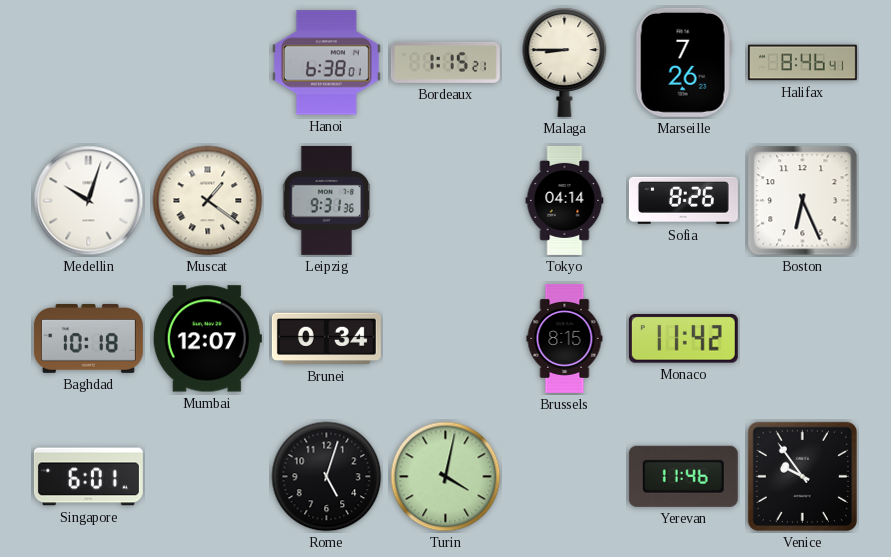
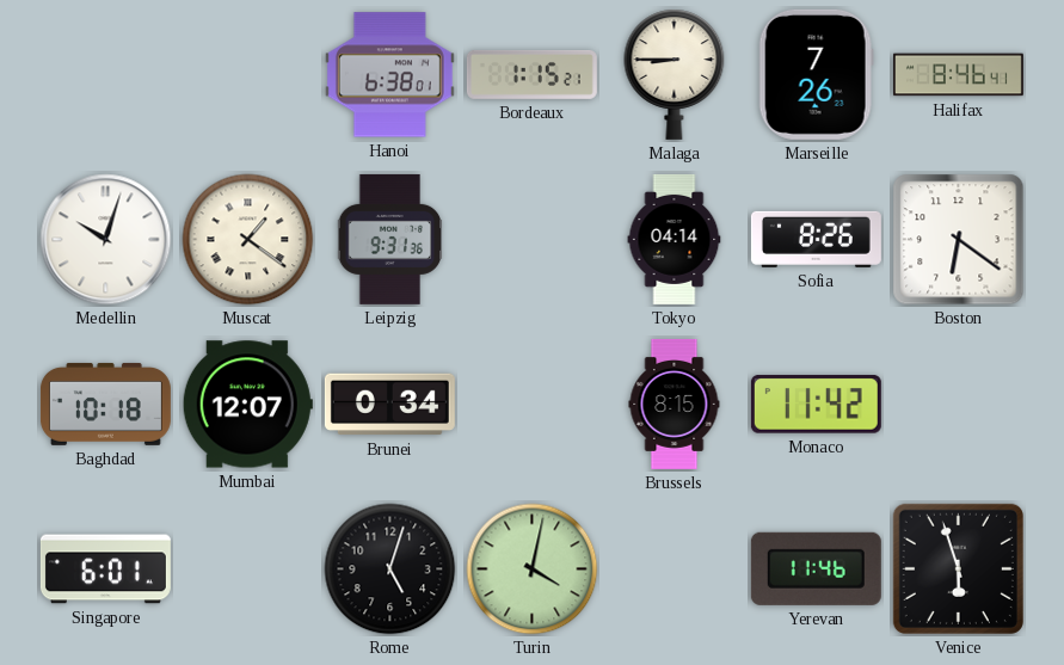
Boston: 6:26 -> 6:21 (959, 240)
Venice: 9:54 -> 5:57 (958, 568)
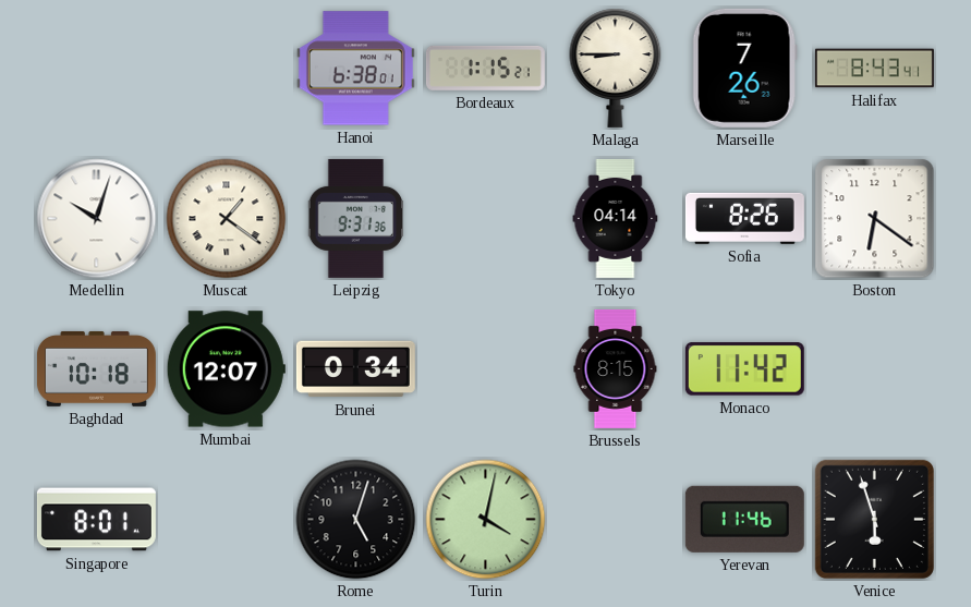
Halifax: 8:46 -> 8:43 (874, 69)
Singapore: 6:01 -> 8:01 (96, 520)
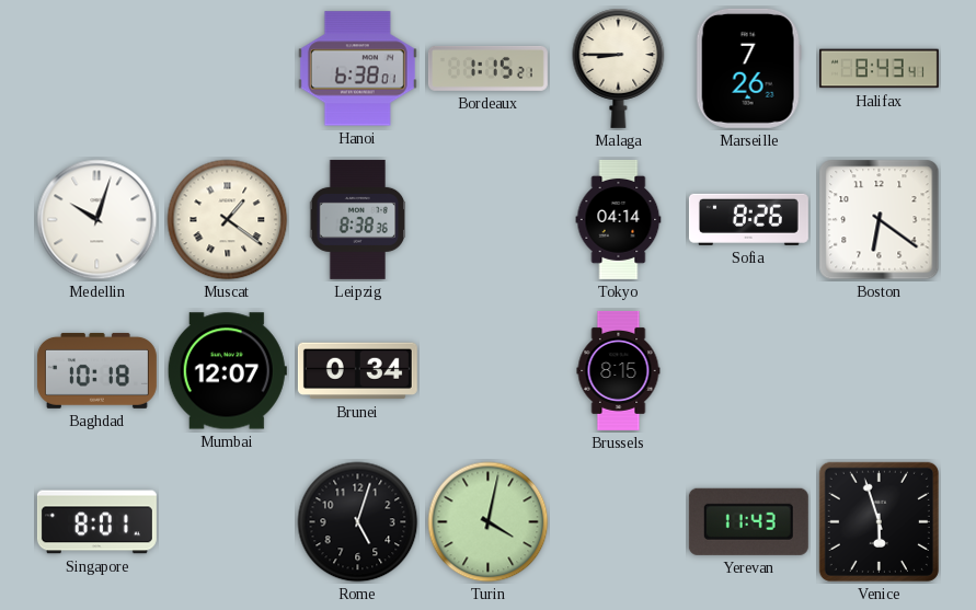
Leipzig: 9:31 -> 8:38 (358, 219)
Monaco: 11:42 -> none (744, 369)
Yerevan: 11:46 -> 11:43 (748, 521)
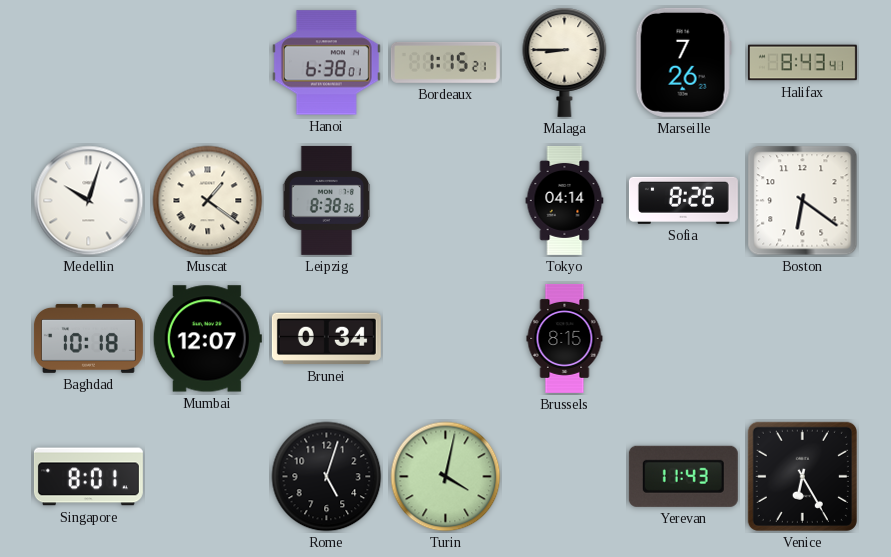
Venice: 5:57 -> 6:25 (802, 476)
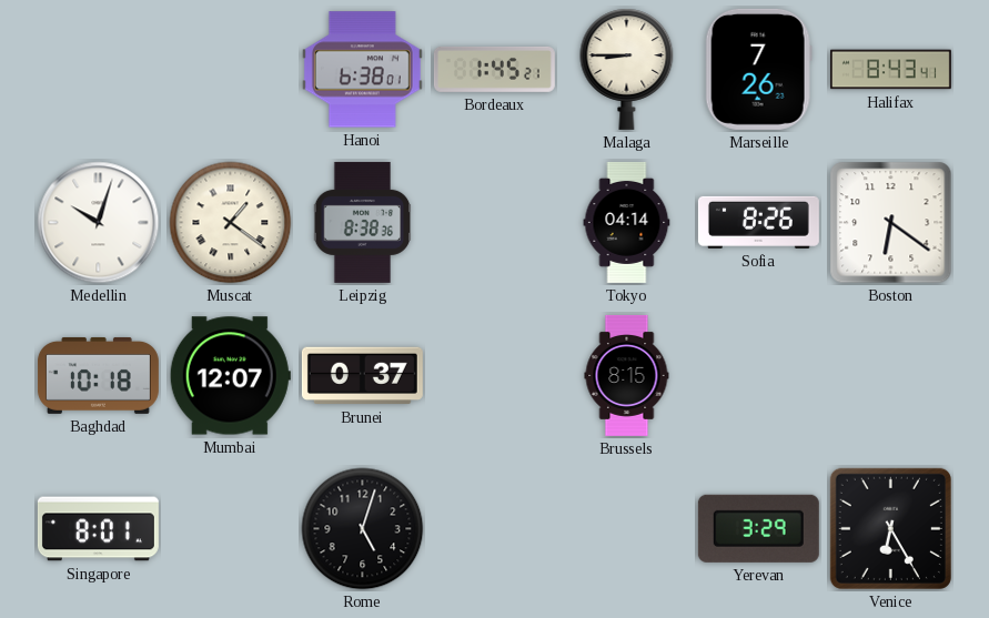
Bordeaux: 1:15 -> 1:45 (494, 69)
Brunei: 0:34 -> 0:37 (362, 376)
Turin: 4:02 -> none (446, 477)
Yerevan: 11:43 -> 3:29 (758, 528)
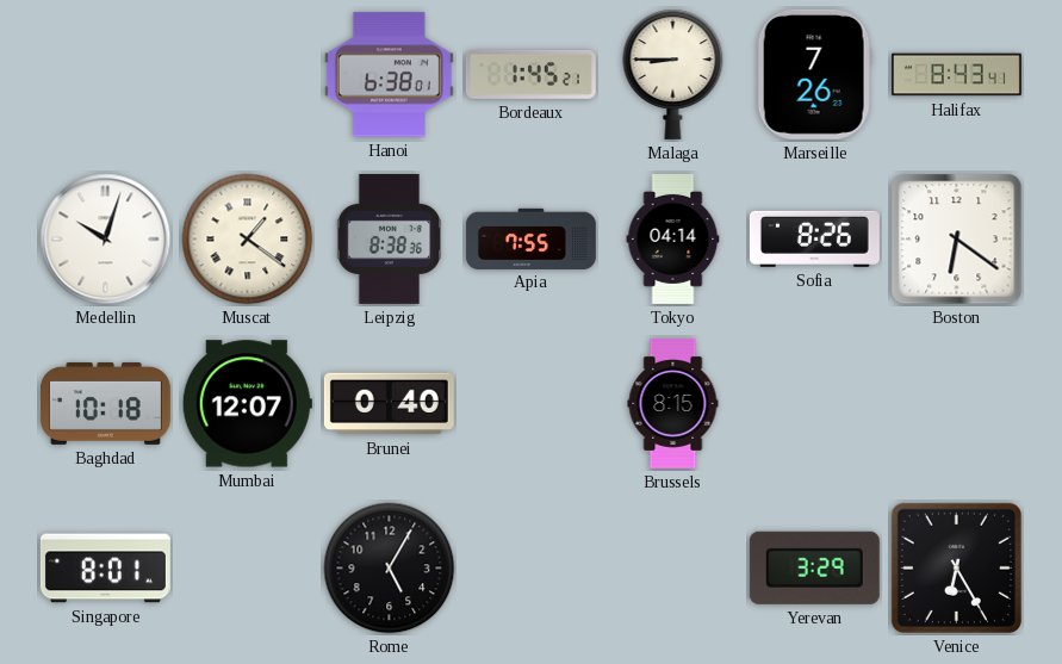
Apia: none -> 7:55 (530, 238)
Brunei: 0:37 -> 0:40 (389, 404)
Rome: 5:03 -> 5:05 (390, 569)
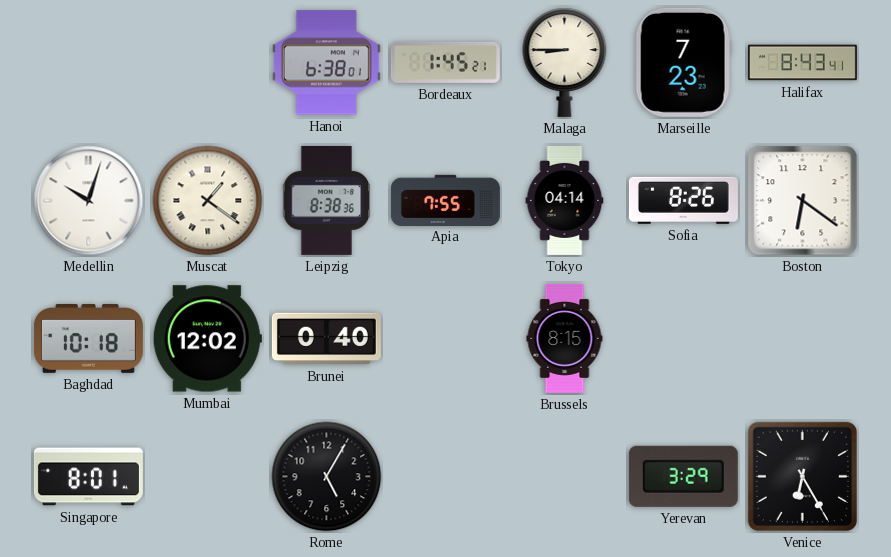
Marseille: 7:26 -> 7:23 (683, 62)
Mumbai: 12:07 -> 12:02 (207, 339)
